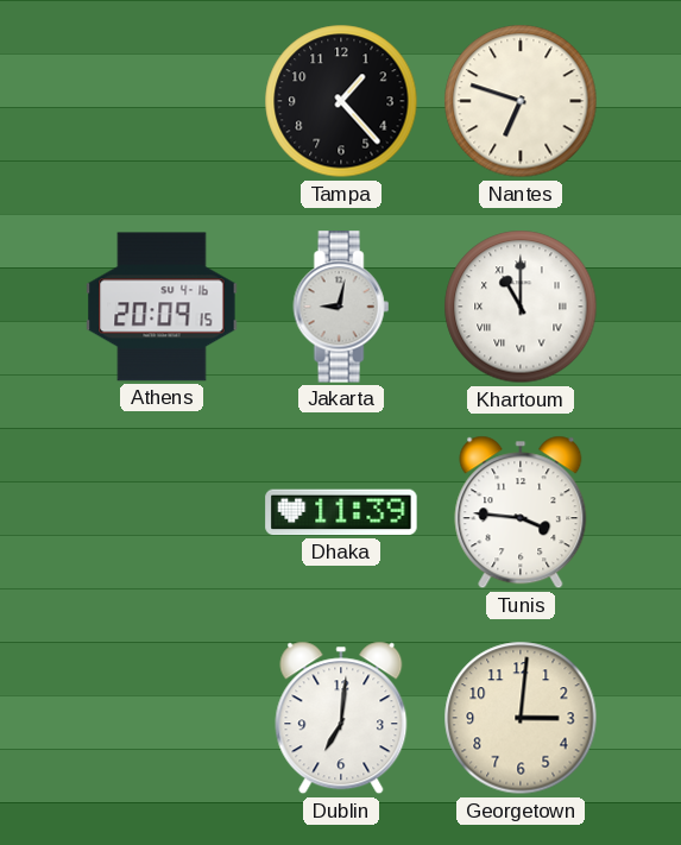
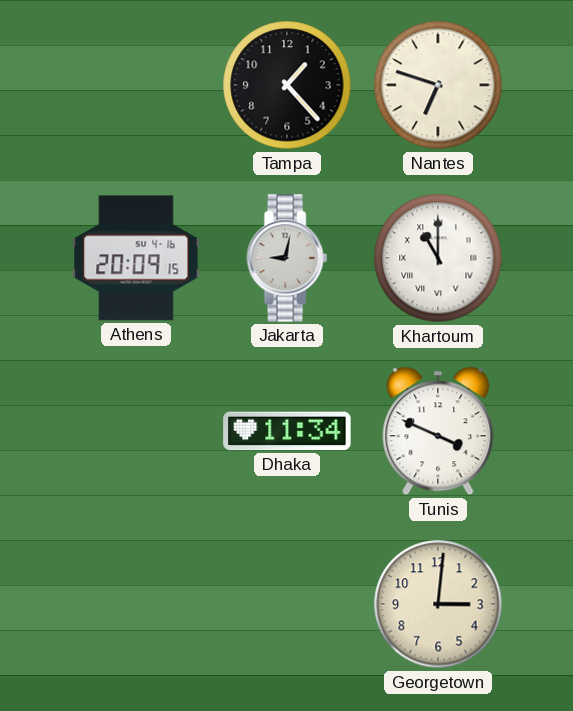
Dhaka: 11:39 -> 11:34 (287, 431)
Tunis: 3:46 -> 3:49 (438, 431)
Dublin: 7:01 -> none (341, 718)
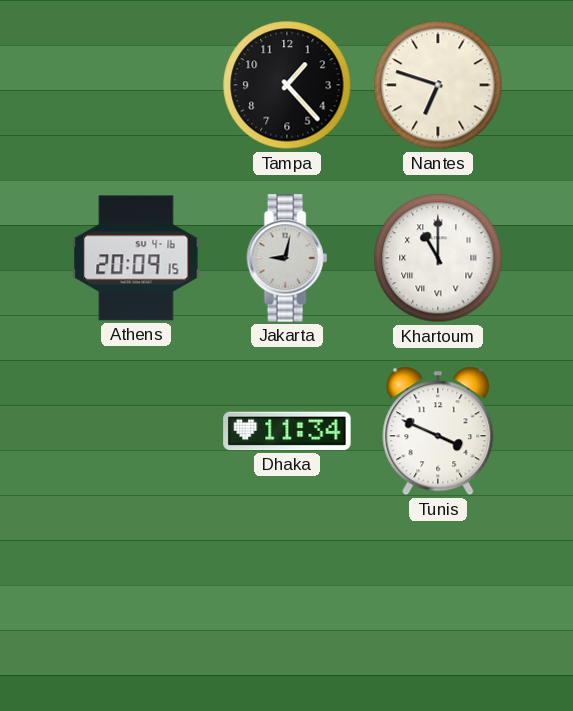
Georgetown: 3:01 -> none (438, 604)
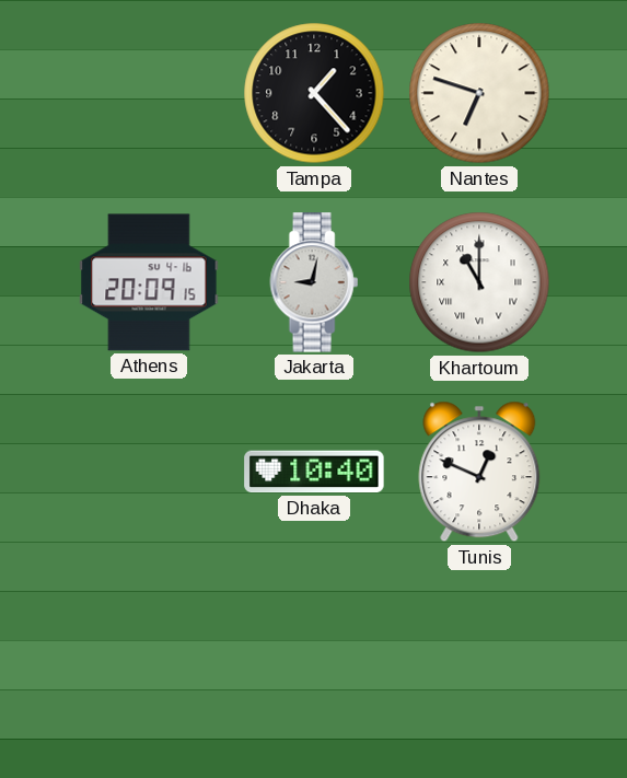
Dhaka: 11:34 -> 10:40 (314, 472)
Tunis: 3:49 -> 12:49 (479, 472)
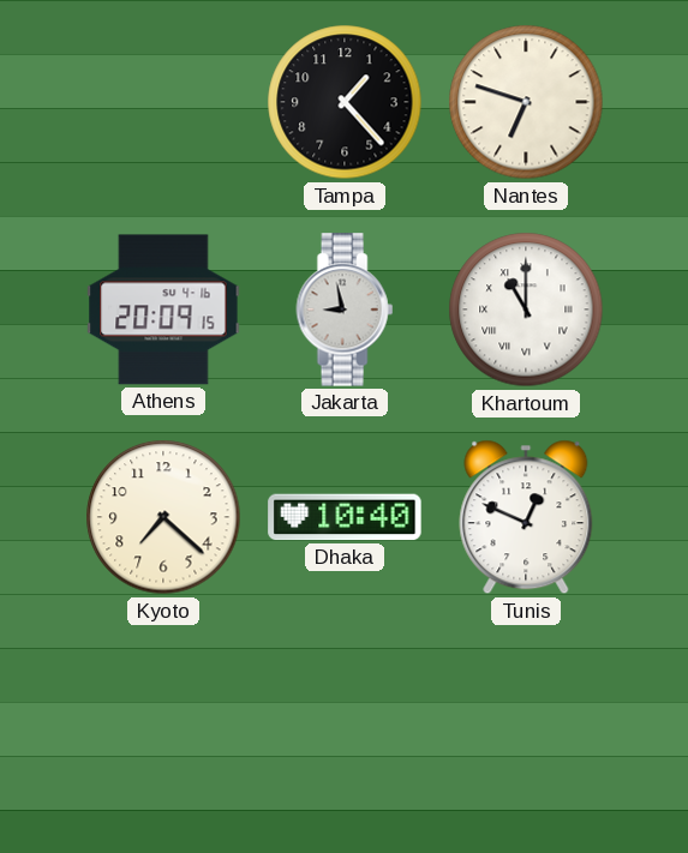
Jakarta: 9:02 -> 8:58 (345, 310)
Kyoto: none -> 7:22 (163, 517)
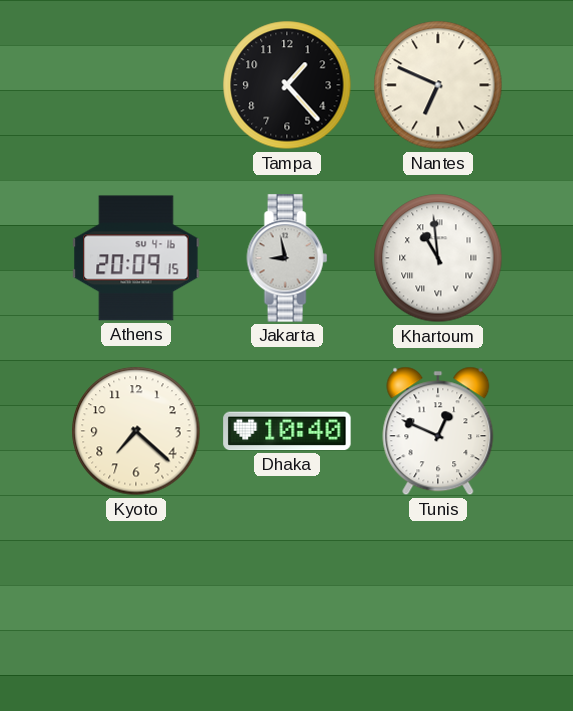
Nantes: 6:48 -> 6:49 (438, 85)
Khartoum: 11:00 -> 10:59 (438, 258)
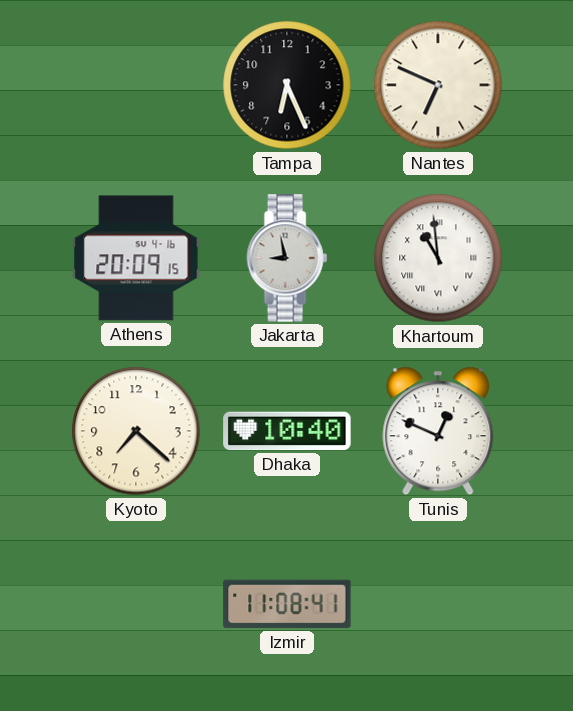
Tampa: 1:23 -> 6:26 (287, 85)
Izmir: none -> 11:08 (287, 604)
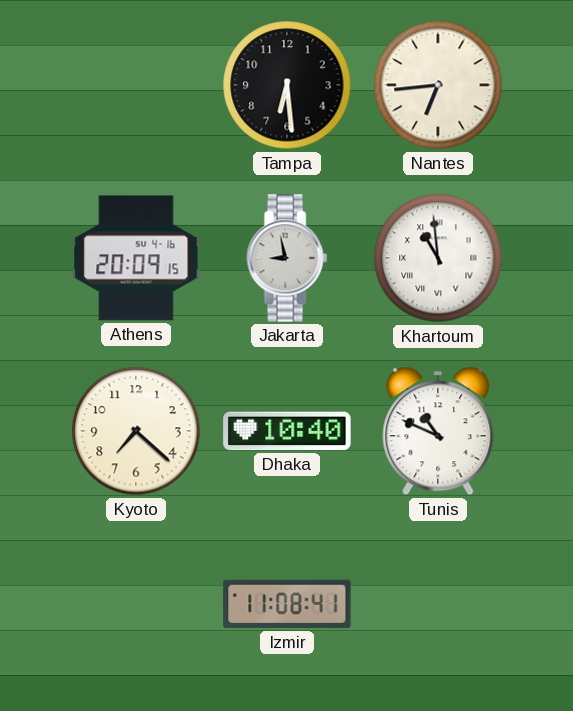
Tampa: 6:26 -> 6:29 (287, 85)
Nantes: 6:49 -> 6:44 (438, 85)
Tunis: 12:49 -> 10:49 (438, 431)
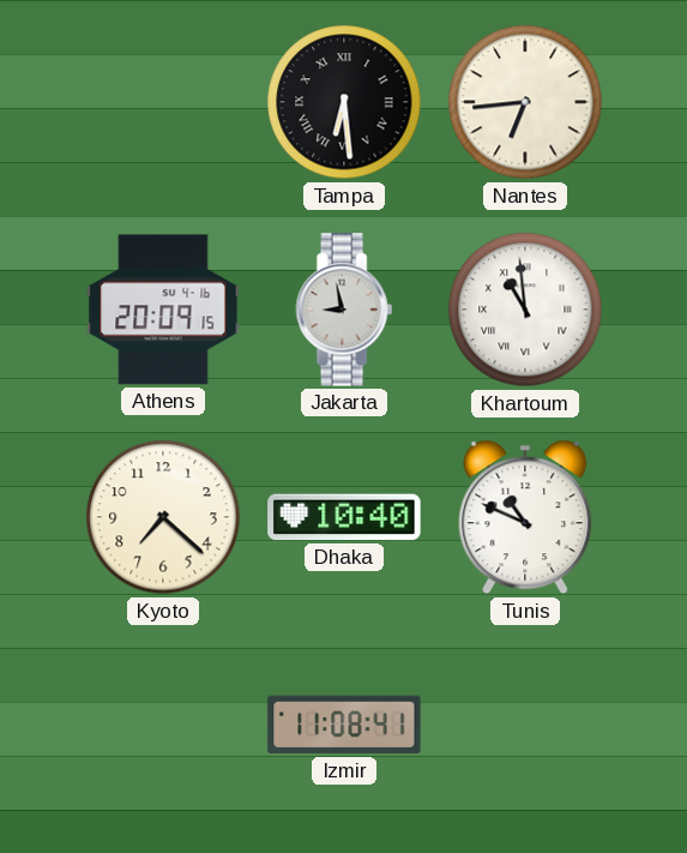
Tampa numerals: Arabic -> Roman (344, 102)
